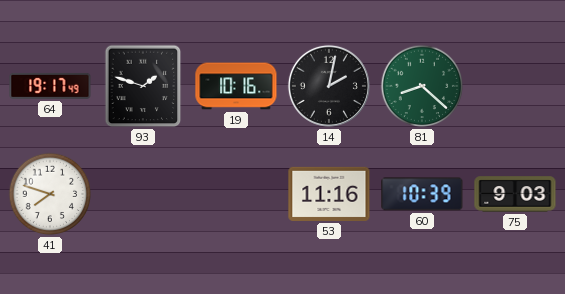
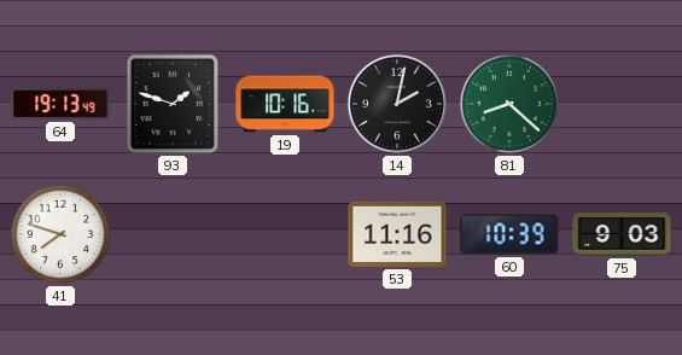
64: 19:17 -> 19:13 (60, 104)
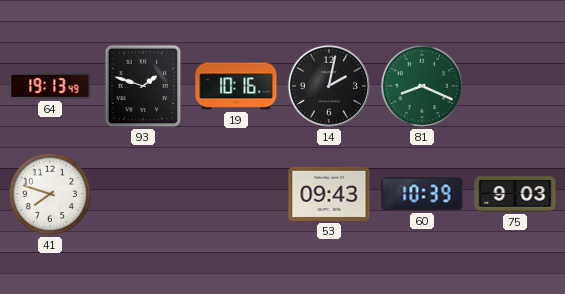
81: 8:22 -> 8:19 (422, 86)
53: 11:16 -> 09:43 (329, 194)
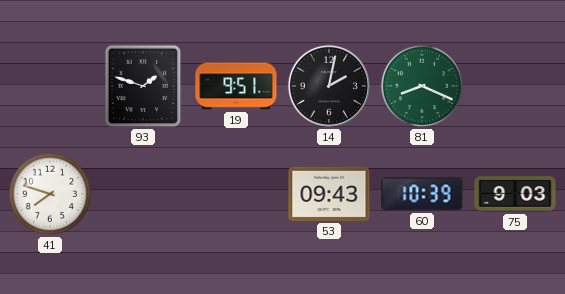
64: 19:13 -> none (50, 86)
19: 10:16 -> 9:51 (236, 86)
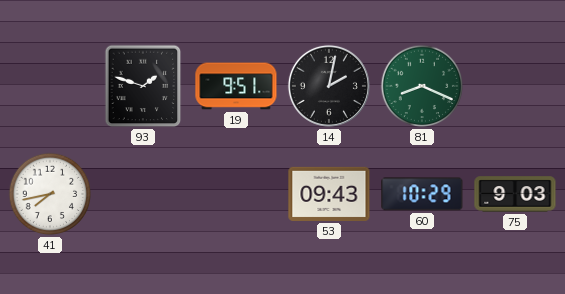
41: 7:48 -> 7:43 (50, 194)
60: 10:39 -> 10:29 (422, 194)
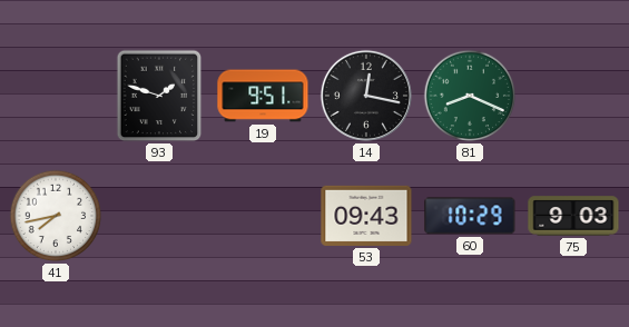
14: 2:02 -> 12:17 (366, 96)
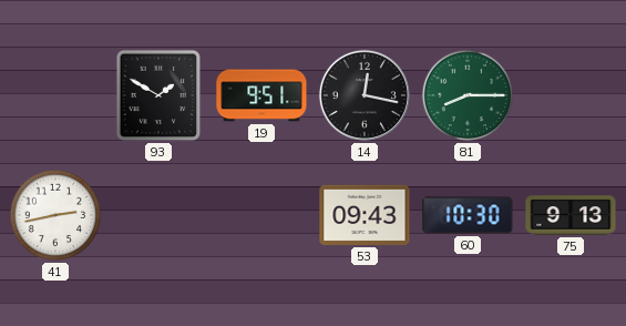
93: 1:48 -> 1:50 (158, 95)
81: 8:19 -> 8:15 (468, 95)
41: 7:43 -> 2:43 (55, 215)
60: 10:29 -> 10:30 (468, 215)
75: 9:03 -> 9:13 (571, 215)
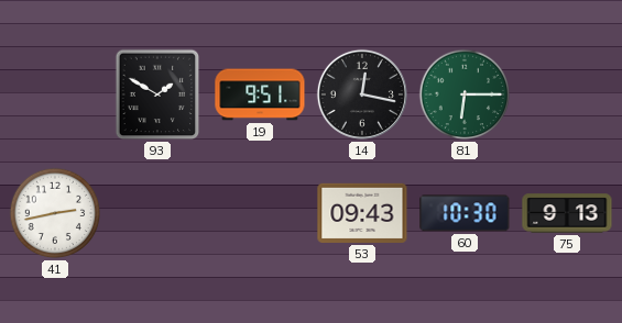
81: 8:15 -> 6:15 (465, 94)
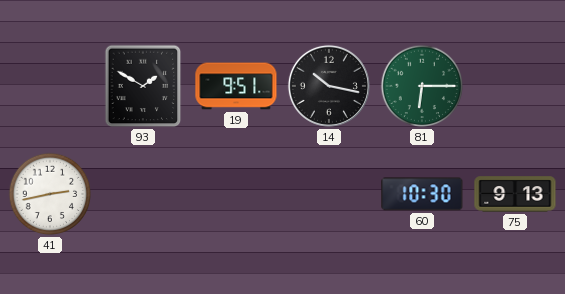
14: 12:17 -> 10:17 (329, 86)
53: 09:43 -> none (362, 213)
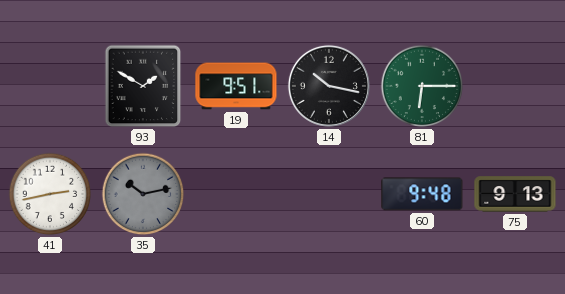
35: none -> 10:13 (143, 194)
60: 10:30 -> 9:48 (422, 194)
